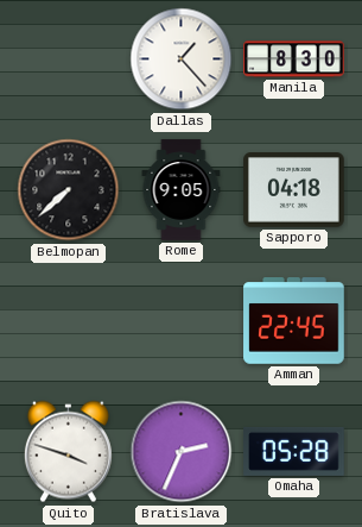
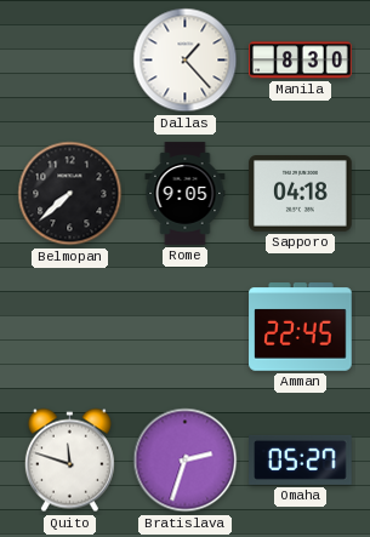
Quito: 3:48 -> 11:48 (69, 461)
Bratislava: 2:34 -> 2:33 (186, 461)
Omaha: 05:28 -> 05:27 (301, 459)
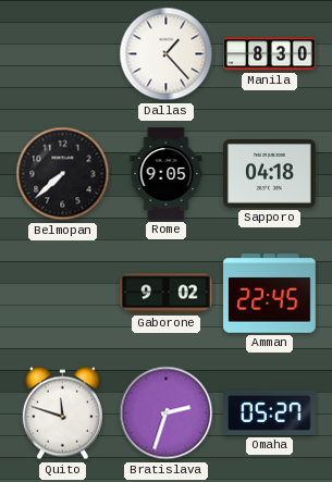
Gaborone: none -> 9:02 (167, 294)
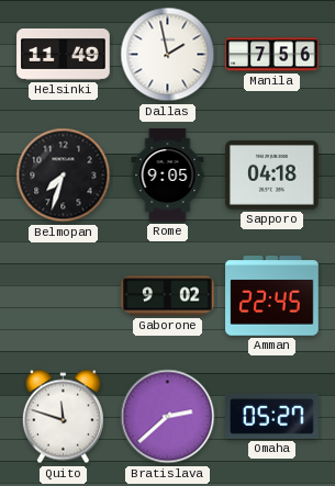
Helsinki: none -> 11:49 (64, 55)
Dallas: 1:23 -> 1:58 (168, 55)
Manila: 8:30 -> 7:56 (272, 55)
Belmopan: 7:38 -> 7:33 (64, 176)
Bratislava: 2:33 -> 2:38 (168, 417)
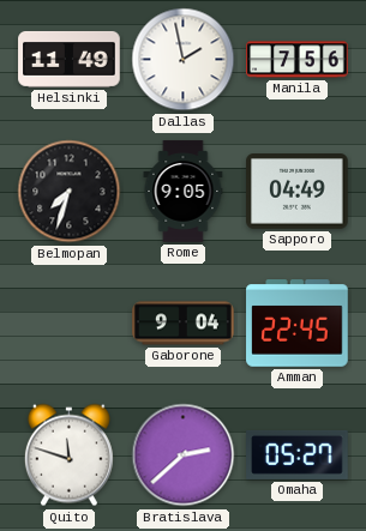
Sapporo: 04:18 -> 04:49 (298, 192)
Gaborone: 9:02 -> 9:04 (184, 324)
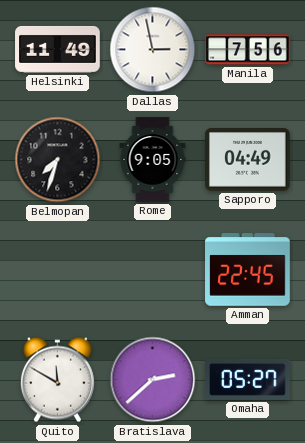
Dallas: 1:58 -> 2:58 (153, 50)
Gaborone: 9:04 -> none (184, 324)
Quito: 11:48 -> 11:50 (57, 380)
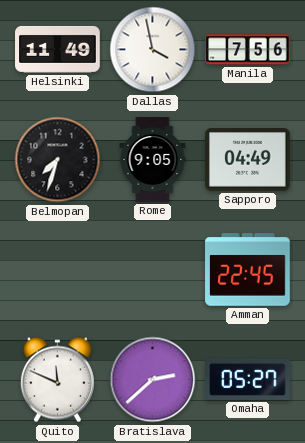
Dallas: 2:58 -> 3:58 (153, 50)
Quito: 11:50 -> 11:49 (57, 380)
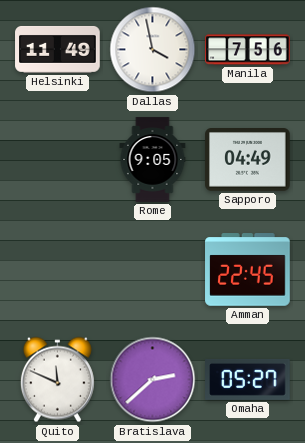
Belmopan: 7:33 -> none (58, 160)
